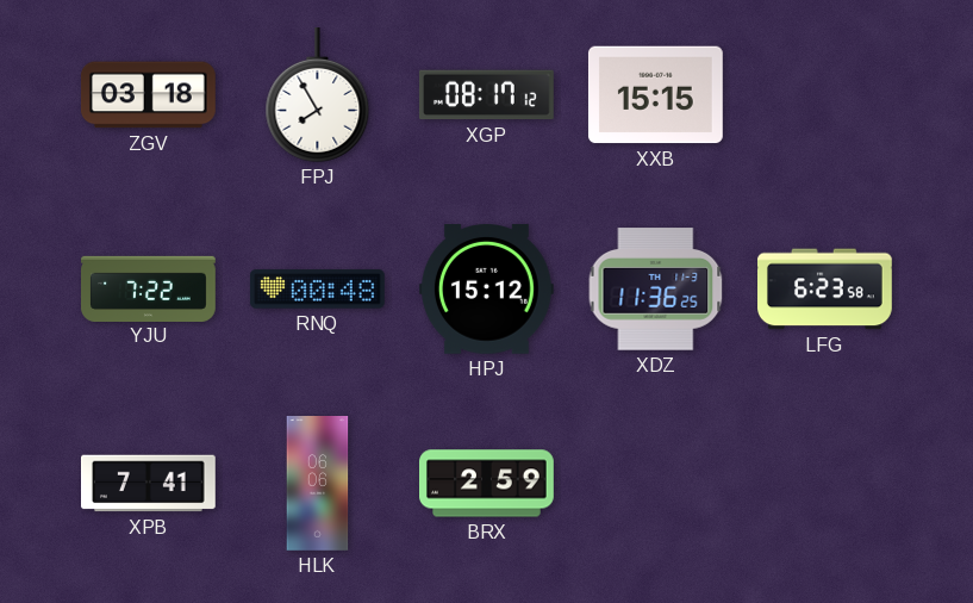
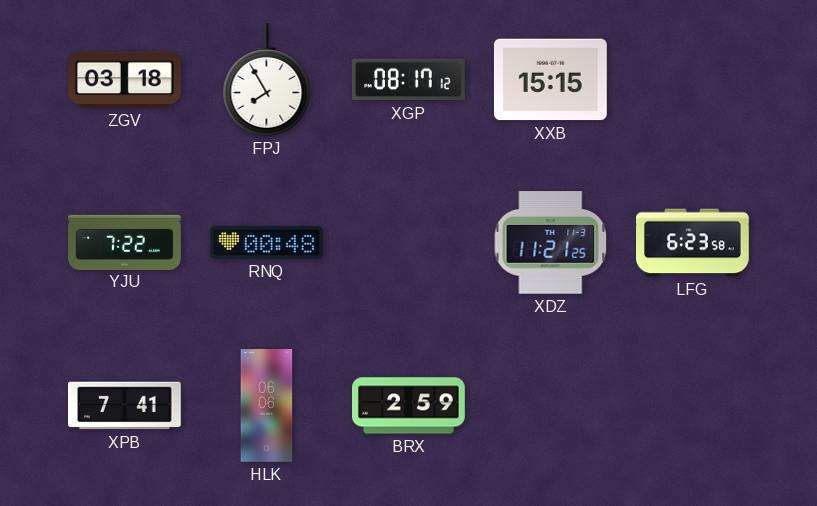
HPJ: 15:12 -> none (486, 290)
XDZ: 11:36 -> 11:21 (551, 243)
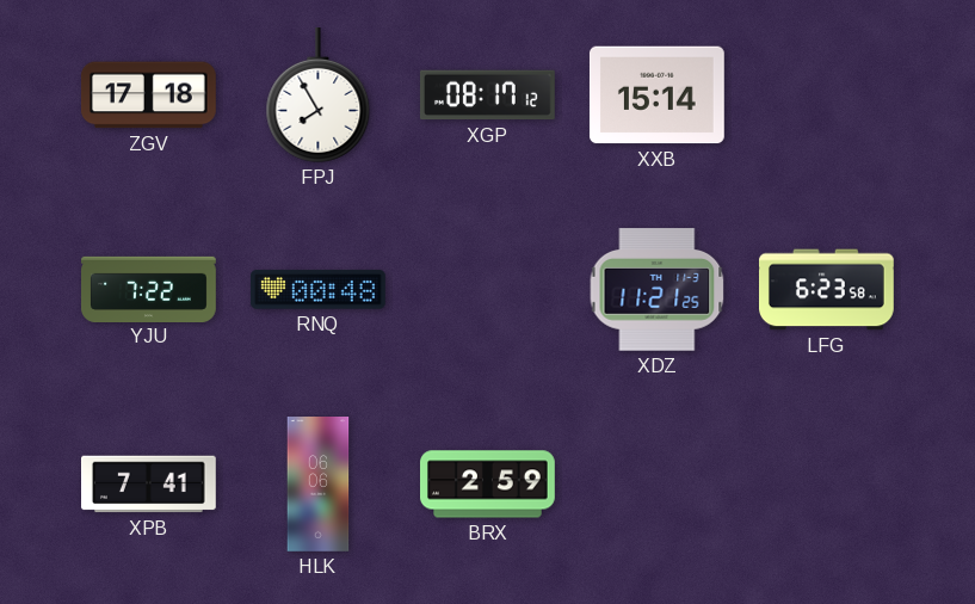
ZGV: 03:18 -> 17:18 (148, 95)
XXB: 15:15 -> 15:14 (656, 95)
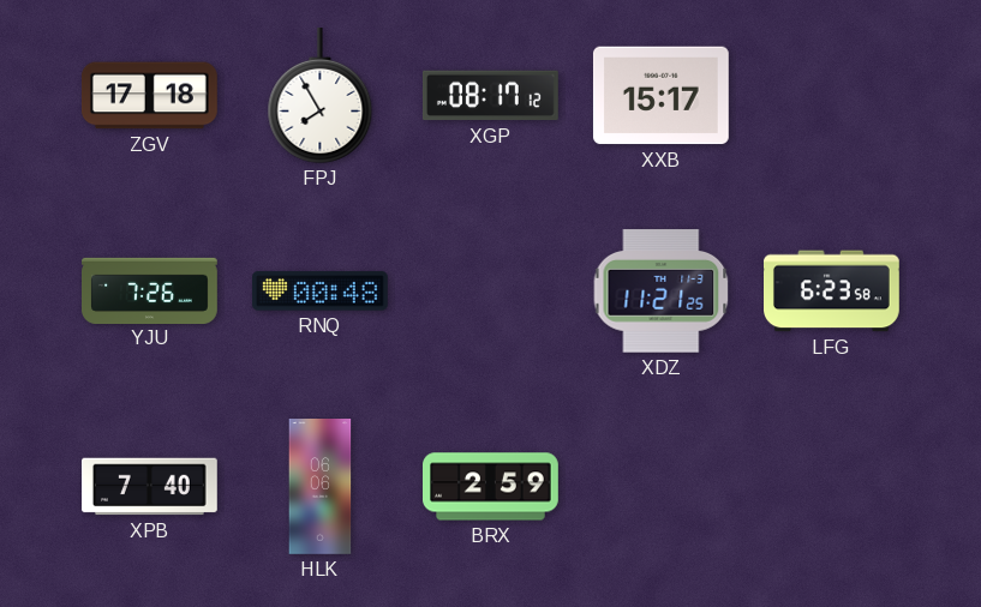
XXB: 15:14 -> 15:17 (660, 96)
YJU: 7:22 -> 7:26 (150, 290)
XPB: 7:41 -> 7:40 (150, 487)
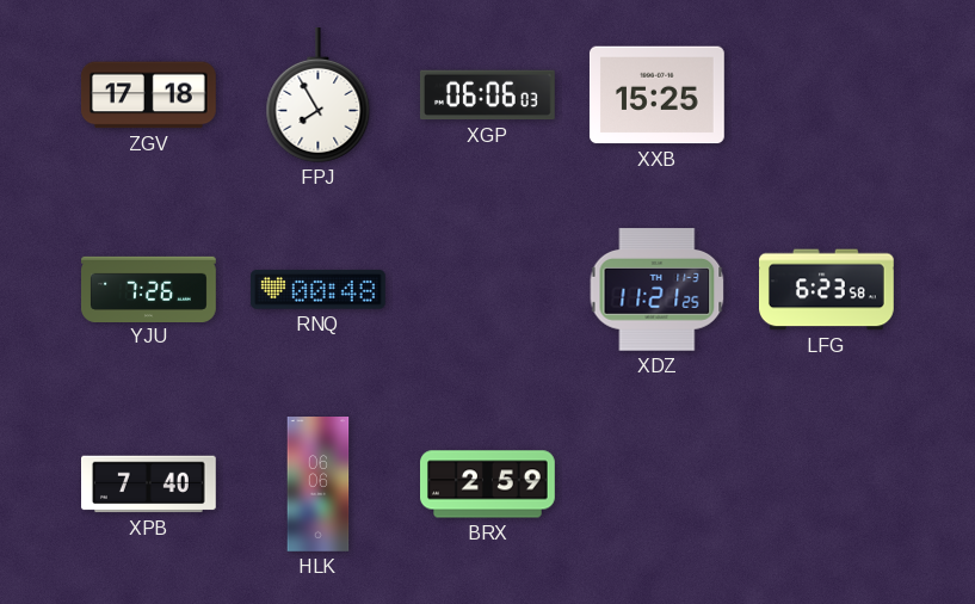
XGP: 08:17 -> 06:06 (487, 95)
XXB: 15:17 -> 15:25 (656, 95)
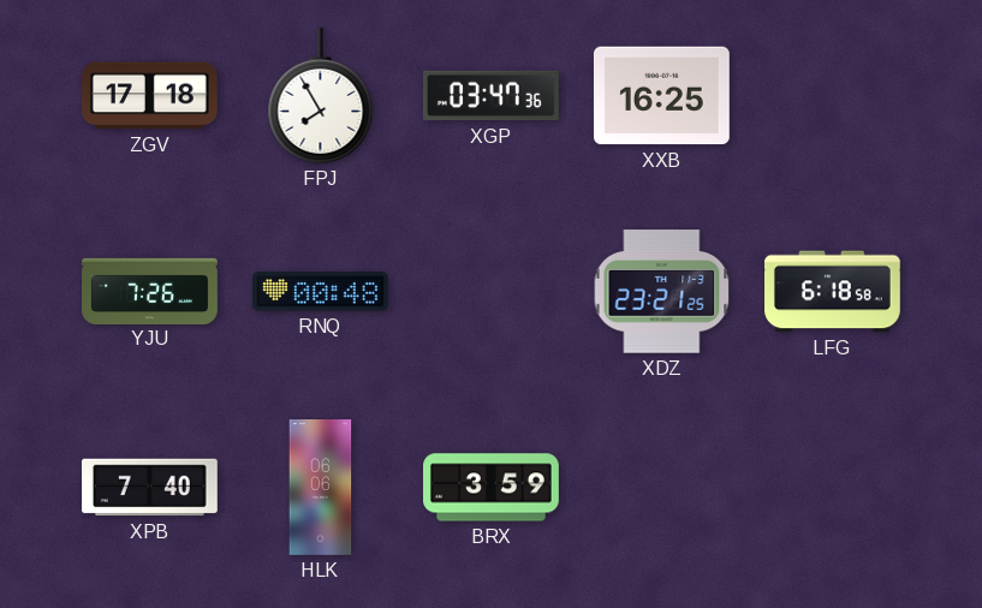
XGP: 06:06 -> 03:47 (490, 96)
XXB: 15:25 -> 16:25 (661, 96)
XDZ: 11:21 -> 23:21 (662, 292)
LFG: 6:23 -> 6:18 (833, 292)
BRX: 2:59 -> 3:59 (492, 488)
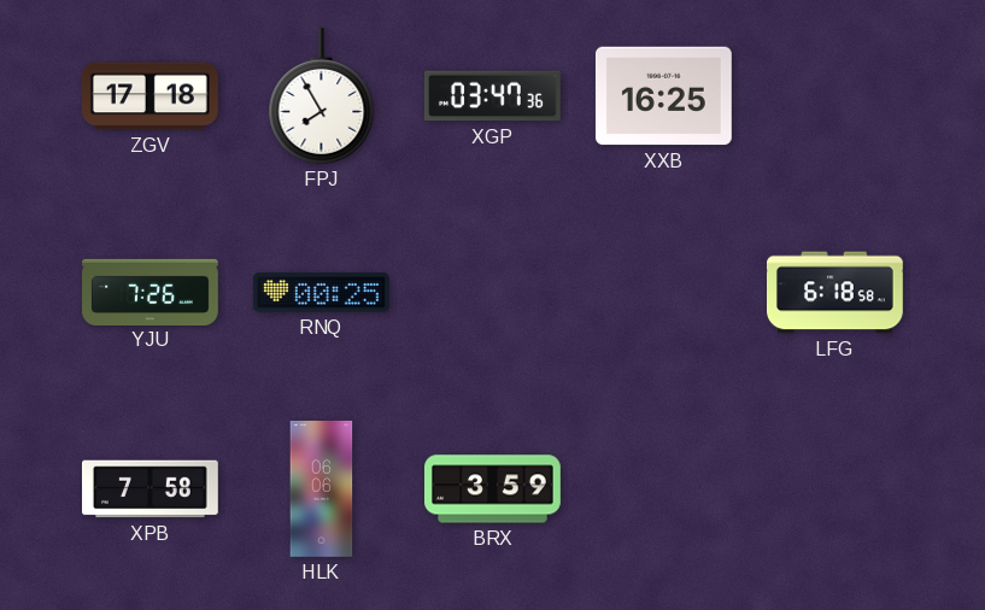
RNQ: 00:48 -> 00:25 (321, 293)
XDZ: 23:21 -> none (662, 292)
XPB: 7:40 -> 7:58 (151, 489)
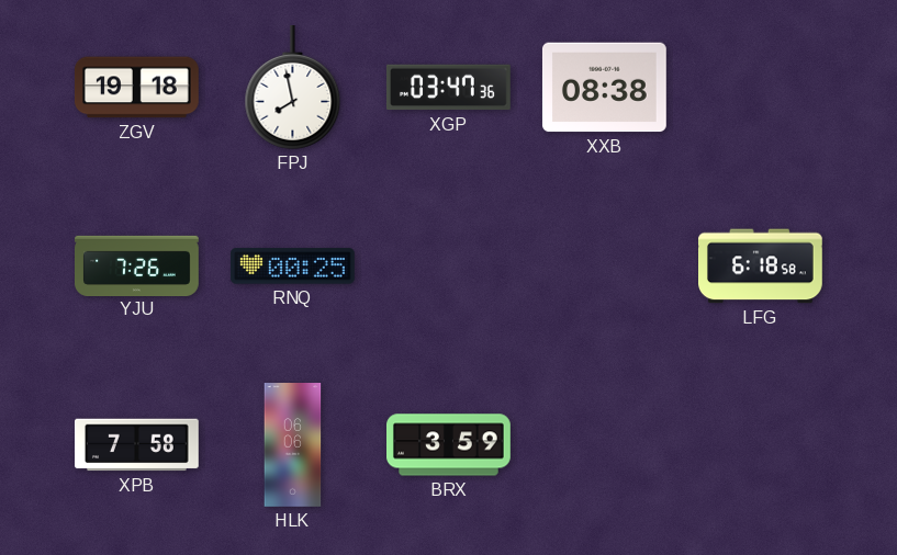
ZGV: 17:18 -> 19:18 (136, 88)
FPJ: 7:55 -> 7:58 (293, 87)
XXB: 16:25 -> 08:38 (604, 88)
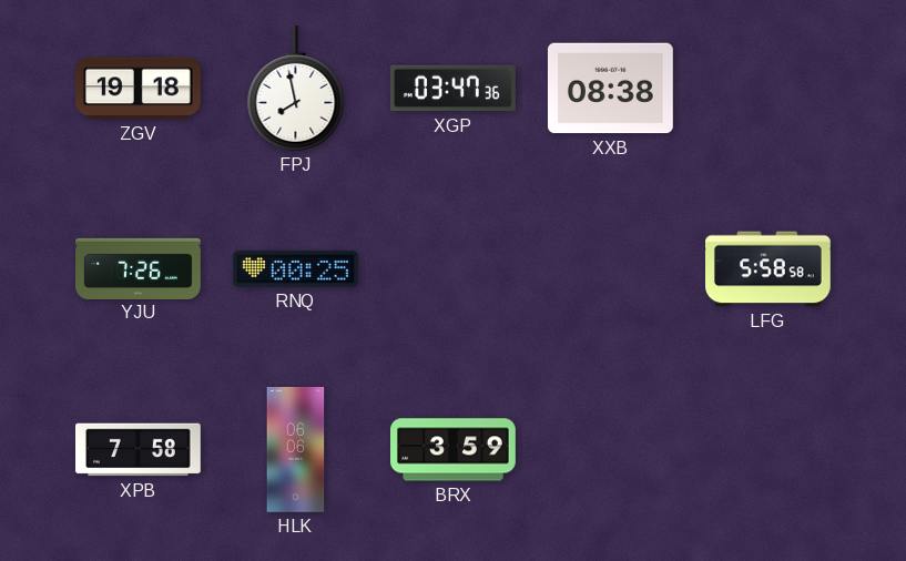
LFG: 6:18 -> 5:58 (768, 269)
